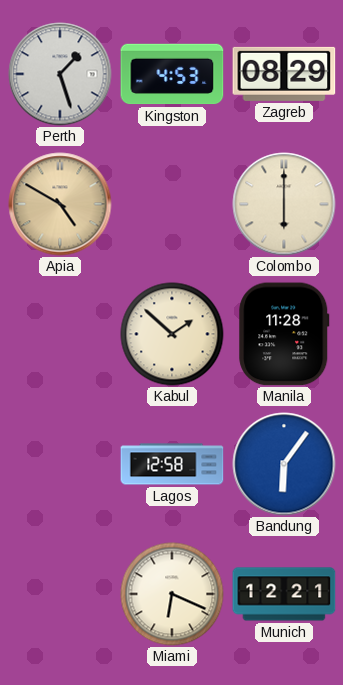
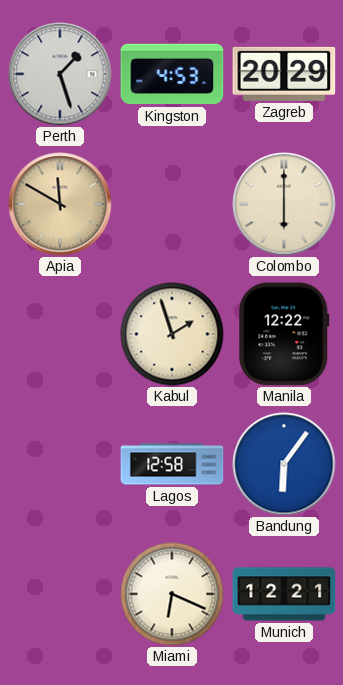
Zagreb: 08:29 -> 20:29 (284, 74)
Apia: 4:50 -> 11:50 (60, 204)
Kabul: 1:52 -> 1:57 (172, 334)
Manila: 11:28 -> 12:22 (284, 334)
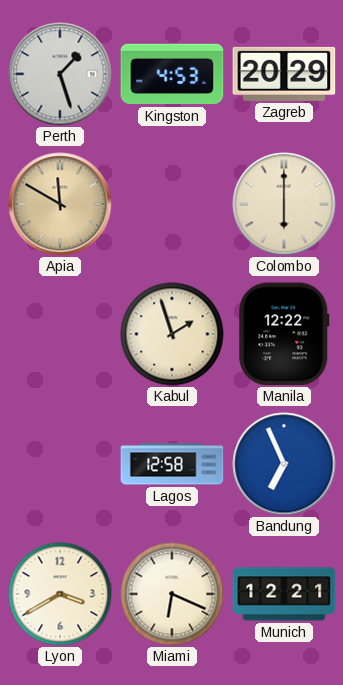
Bandung: 6:06 -> 6:56 (284, 464)
Lyon: none -> 3:40 (60, 594)
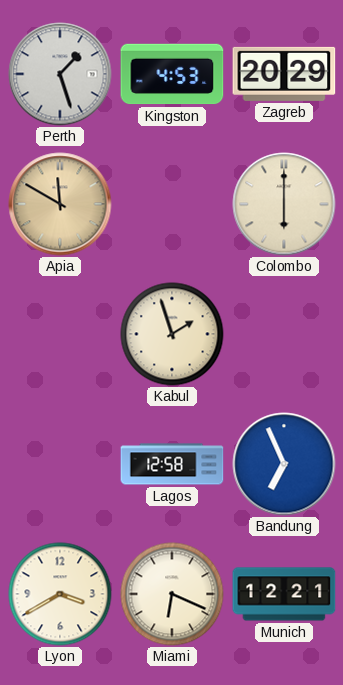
Manila: 12:22 -> none (284, 334)
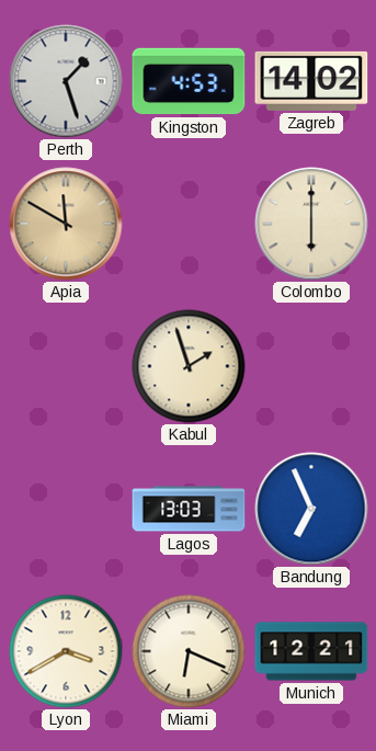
Zagreb: 20:29 -> 14:02 (311, 81)
Lagos: 12:58 -> 13:03 (189, 509)
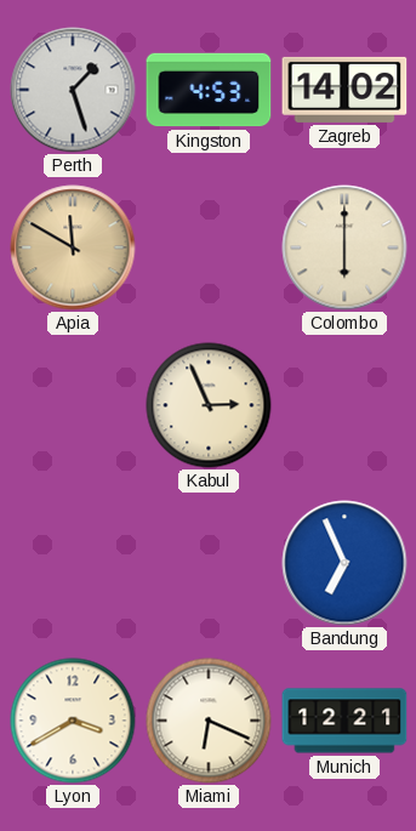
Kabul: 1:57 -> 2:56 (209, 405)
Lagos: 13:03 -> none (189, 509)
